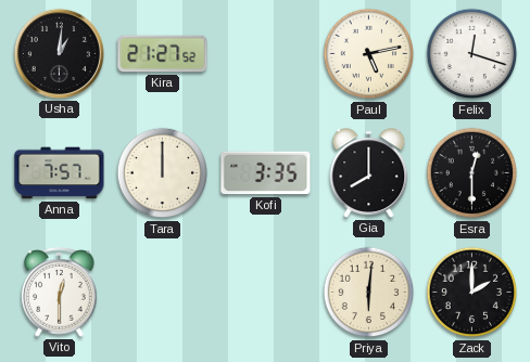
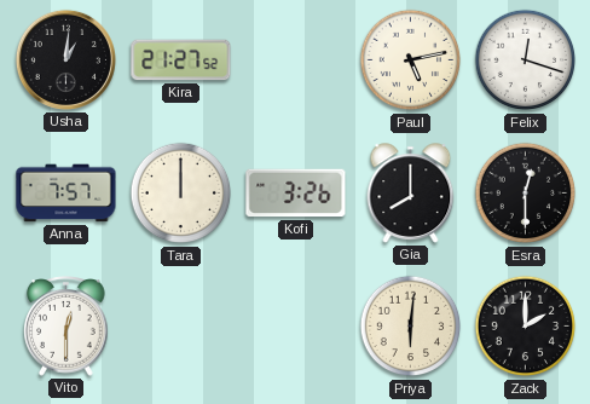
Kofi: 3:35 -> 3:26 (296, 194)
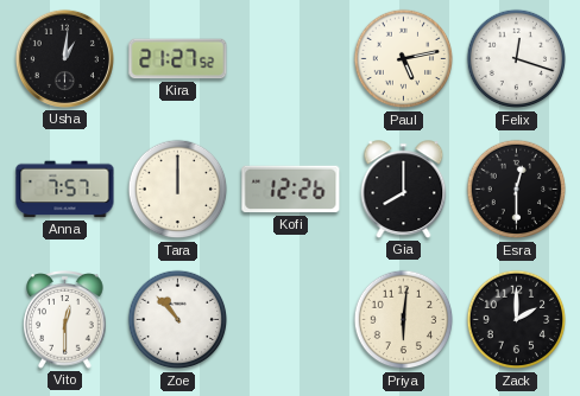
Kofi: 3:26 -> 12:26 (291, 190)
Zoe: none -> 10:53 (178, 320)
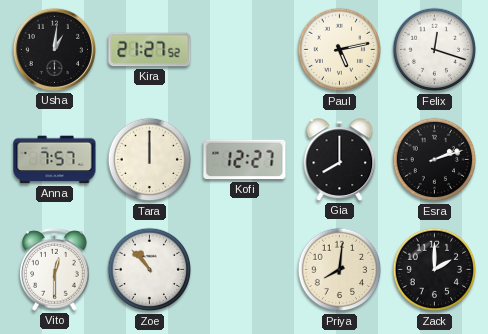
Kofi: 12:26 -> 12:27 (245, 160)
Esra: 12:30 -> 2:12 (435, 160)
Priya: 6:01 -> 8:01 (340, 270)
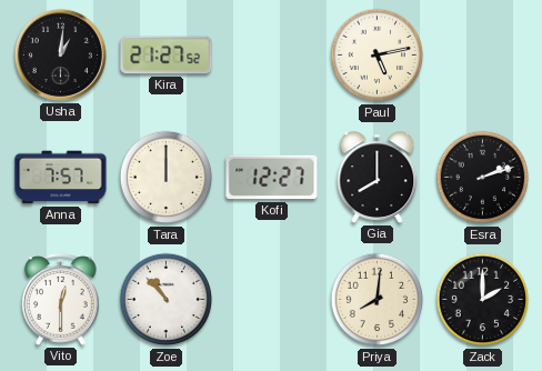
Felix: 12:18 -> none (435, 50)
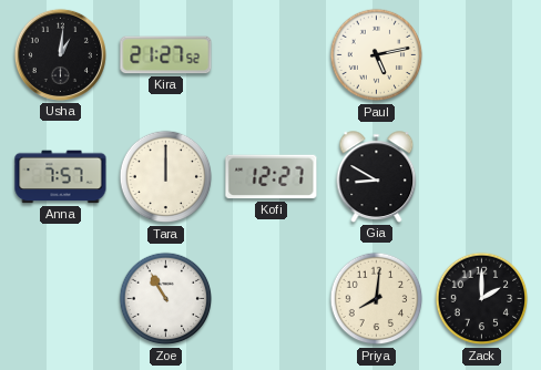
Gia: 8:00 -> 8:50 (377, 177)
Esra: 2:12 -> none (483, 178)
Vito: 12:30 -> none (61, 300)
Zoe: 10:53 -> 10:55 (166, 299)
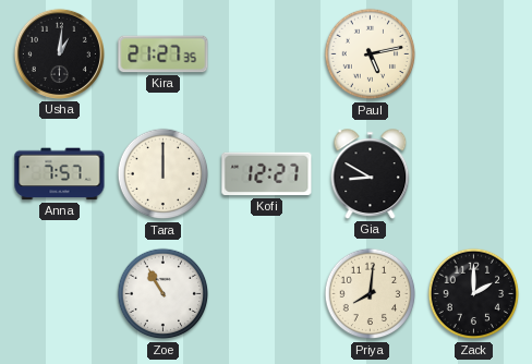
Kira: 21:27:52 -> 21:27:35 (164, 54)
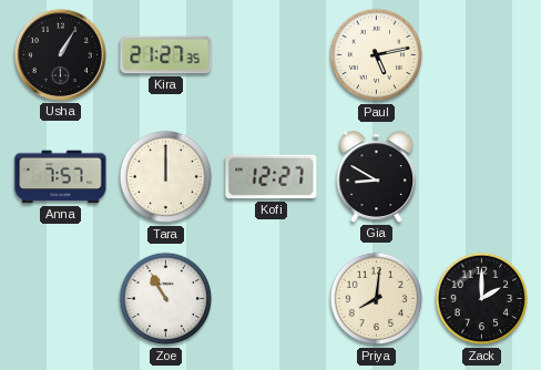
Usha: 1:01 -> 1:05 (60, 54)
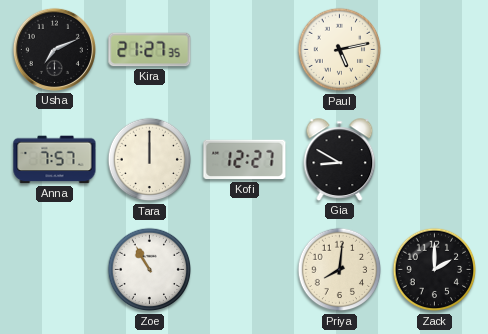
Usha: 1:05 -> 7:11 (54, 49)
